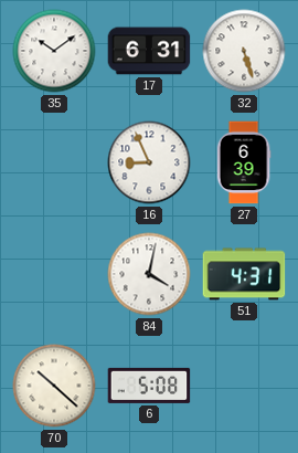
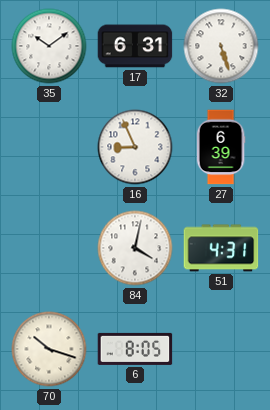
70: 10:22 -> 10:18 (49, 349)
6: 5:08 -> 8:05 (135, 349)
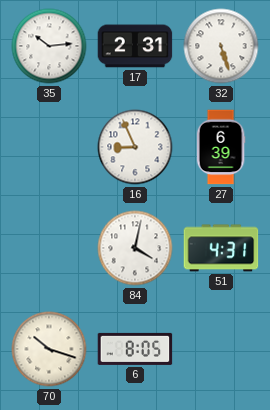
35: 10:09 -> 10:14 (49, 46)
17: 6:31 -> 2:31 (135, 46)
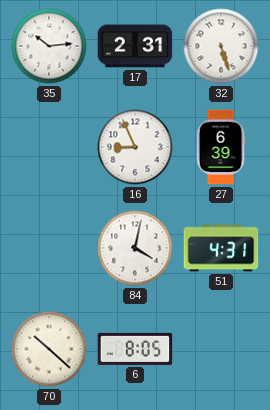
70: 10:18 -> 10:22 (49, 349)
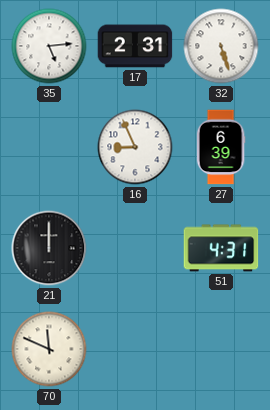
35: 10:14 -> 5:14 (49, 46)
21: none -> 12:00 (49, 248)
84: 4:02 -> none (135, 248)
70: 10:22 -> 11:49 (49, 349)
6: 8:05 -> none (135, 349)
